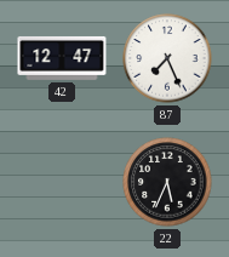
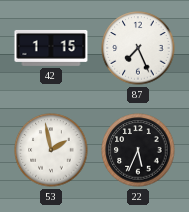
42: 12:47 -> 1:15 (51, 48)
53: none -> 1:58 (51, 150)
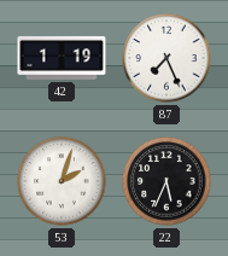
42: 1:15 -> 1:19 (62, 58)
53: 1:58 -> 2:03 (62, 181)
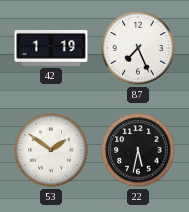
53: 2:03 -> 1:51 (51, 150)
22: 5:34 -> 5:32 (138, 150)
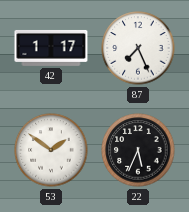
42: 1:19 -> 1:17 (51, 48)
22: 5:32 -> 5:34 (138, 150)
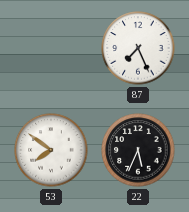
42: 1:17 -> none (51, 48)
53: 1:51 -> 7:51 (51, 150)
